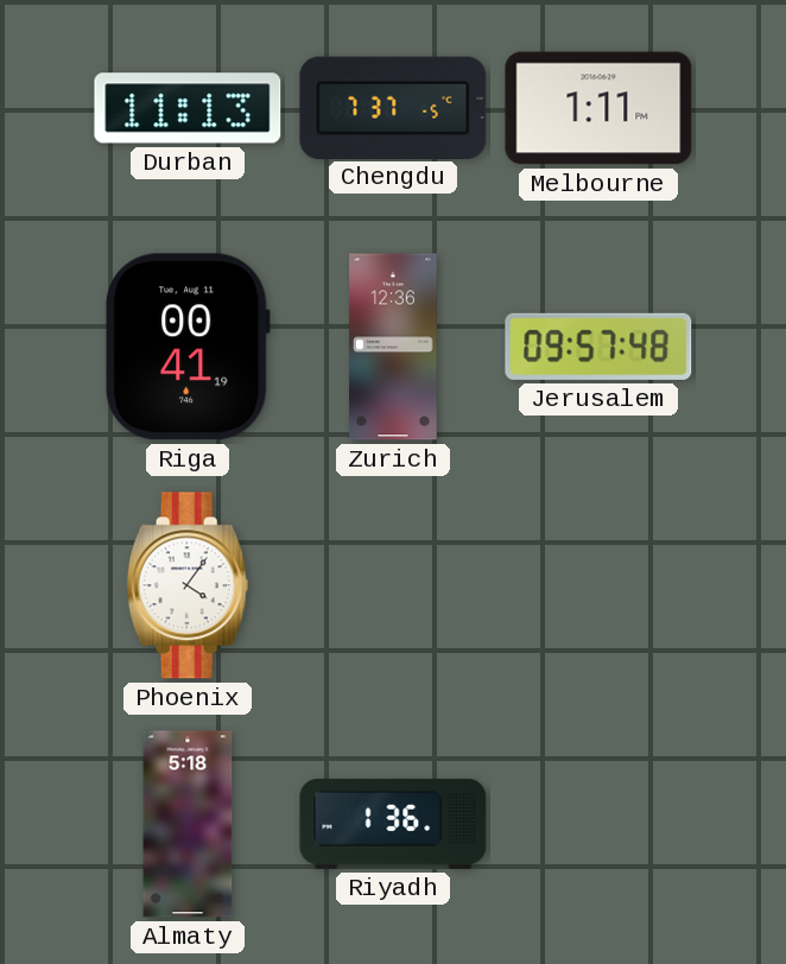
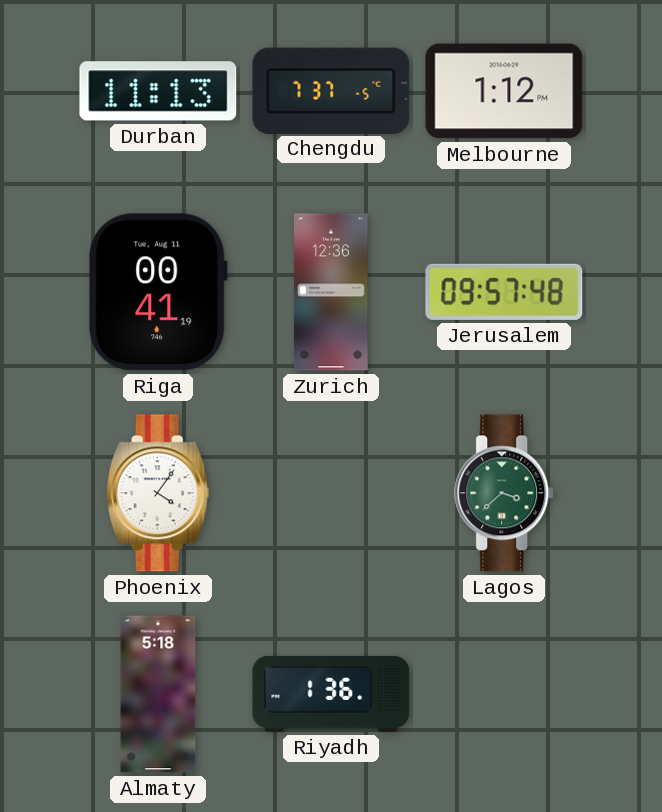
Melbourne: 1:11 -> 1:12 (504, 91)
Lagos: none -> 3:38 (505, 493)
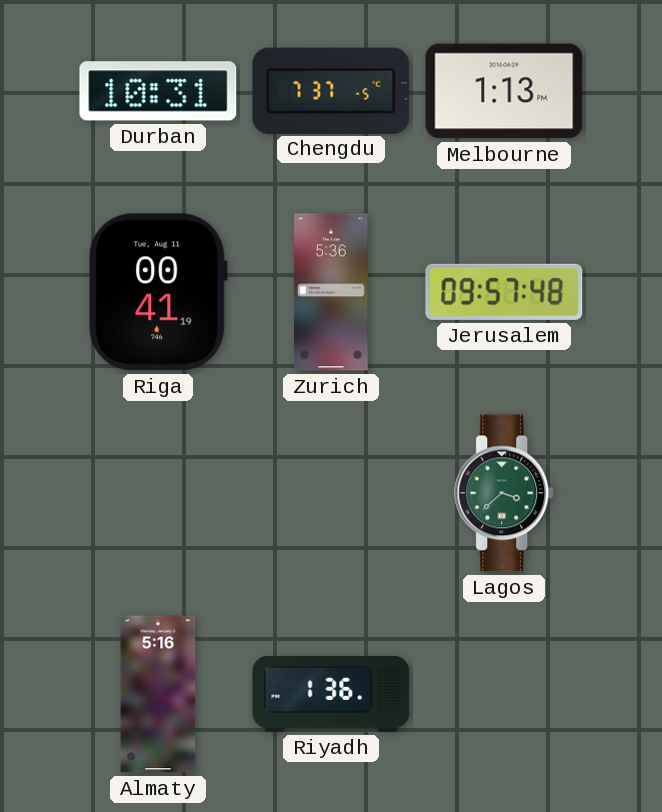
Durban: 11:13 -> 10:31 (158, 91)
Melbourne: 1:12 -> 1:13 (504, 91)
Zurich: 12:36 -> 5:36 (332, 292)
Phoenix: 4:06 -> none (158, 493)
Almaty: 5:18 -> 5:16 (158, 694)
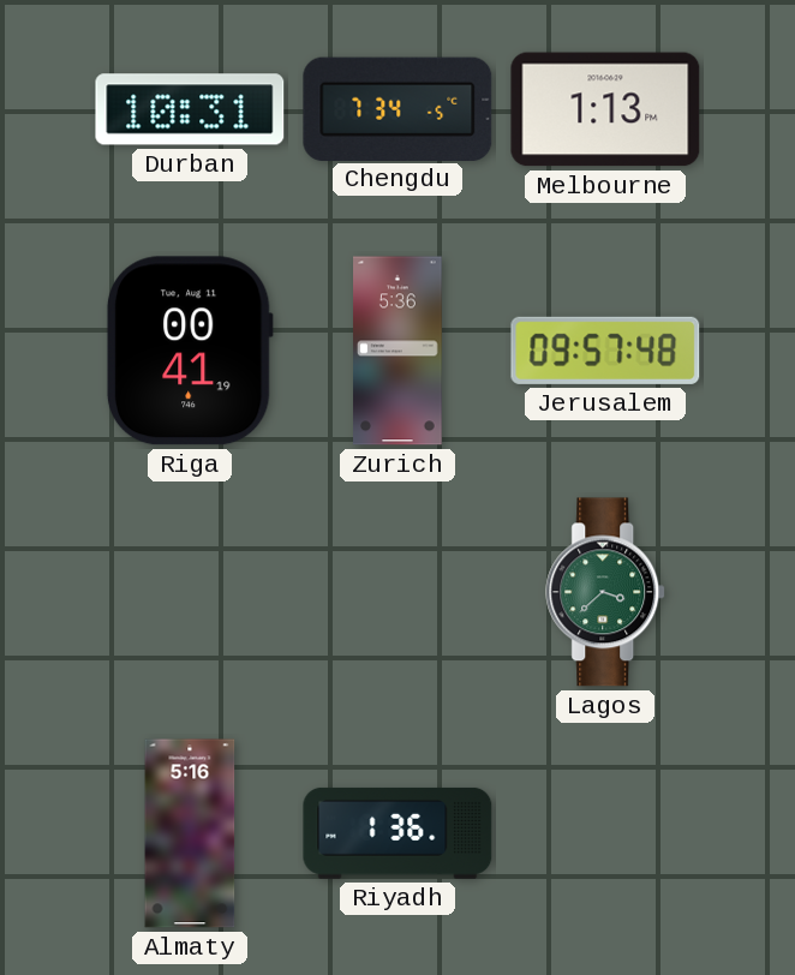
Chengdu: 7:37 -> 7:34 (397, 108)
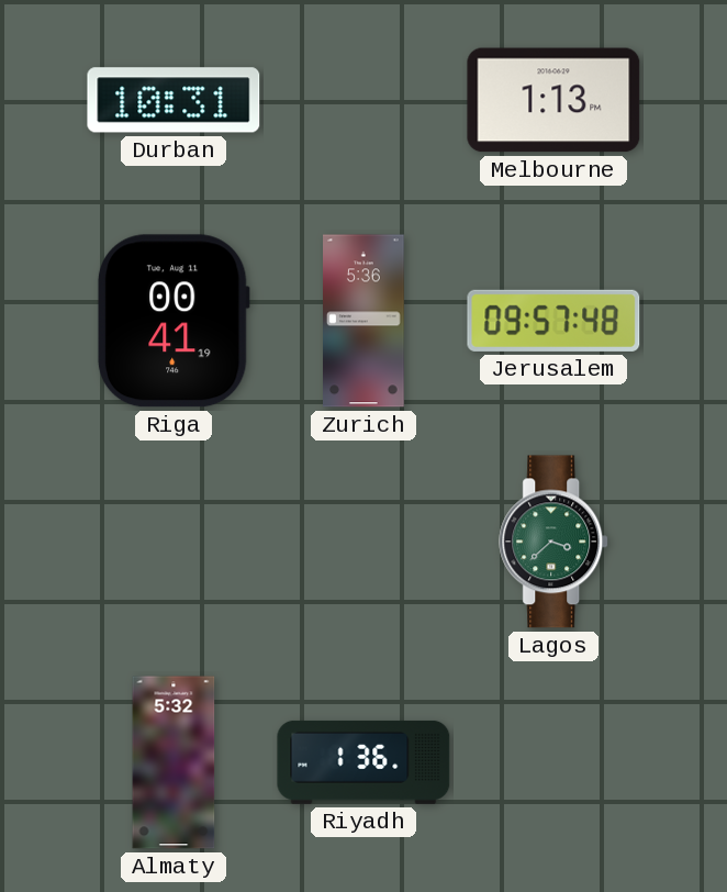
Chengdu: 7:34 -> none (397, 108)
Almaty: 5:16 -> 5:32 (174, 762)
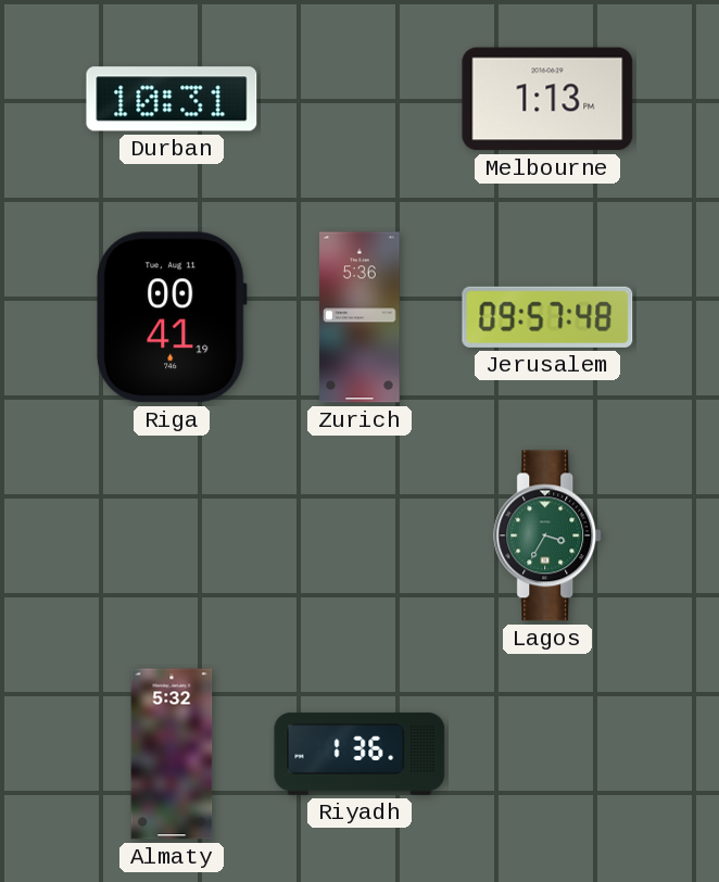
Lagos: 3:38 -> 3:35 (548, 535)
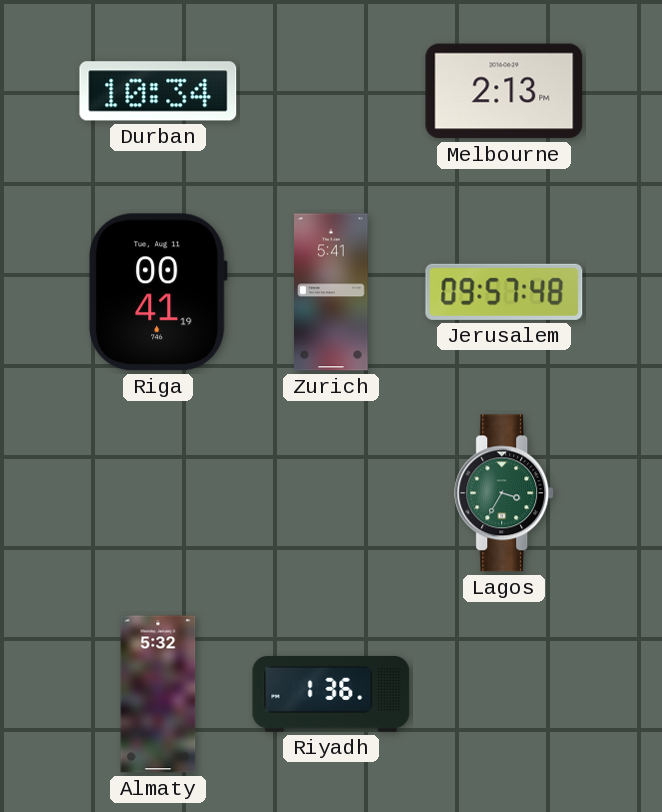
Durban: 10:31 -> 10:34 (158, 91)
Melbourne: 1:13 -> 2:13 (504, 91)
Zurich: 5:36 -> 5:41 (332, 292)
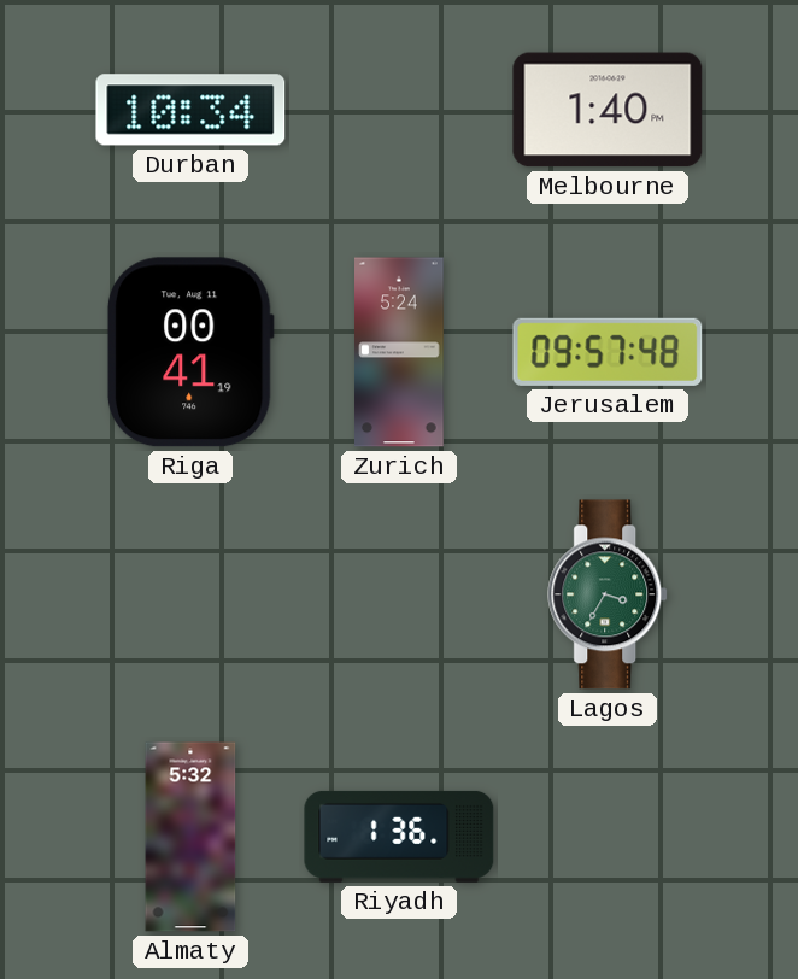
Melbourne: 2:13 -> 1:40 (608, 110)
Zurich: 5:41 -> 5:24 (400, 352)
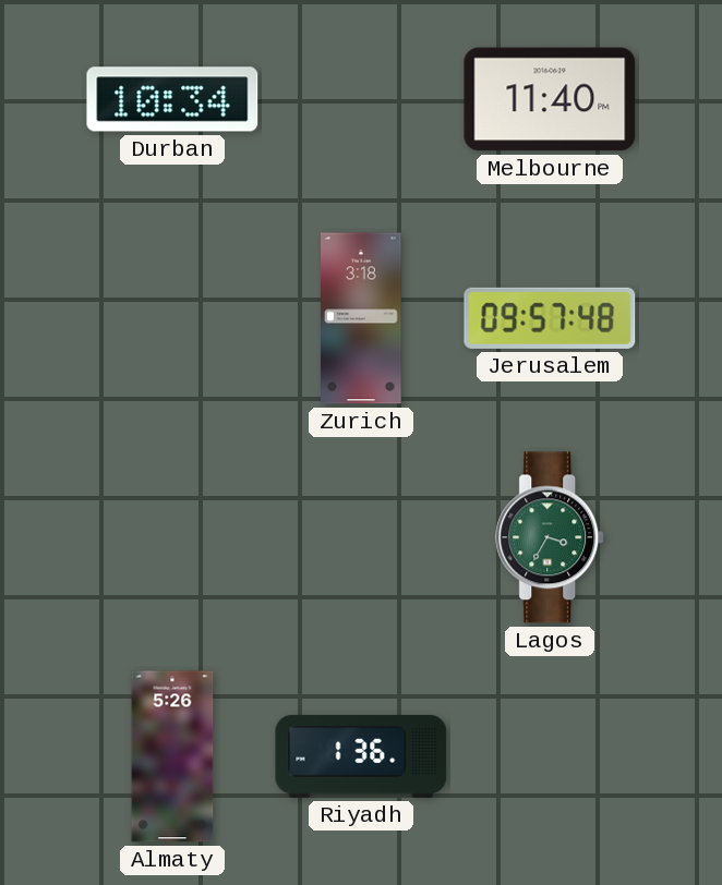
Melbourne: 1:40 -> 11:40 (550, 99)
Riga: 00:41 -> none (190, 352)
Zurich: 5:24 -> 3:18 (362, 318)
Almaty: 5:32 -> 5:26 (172, 756)
